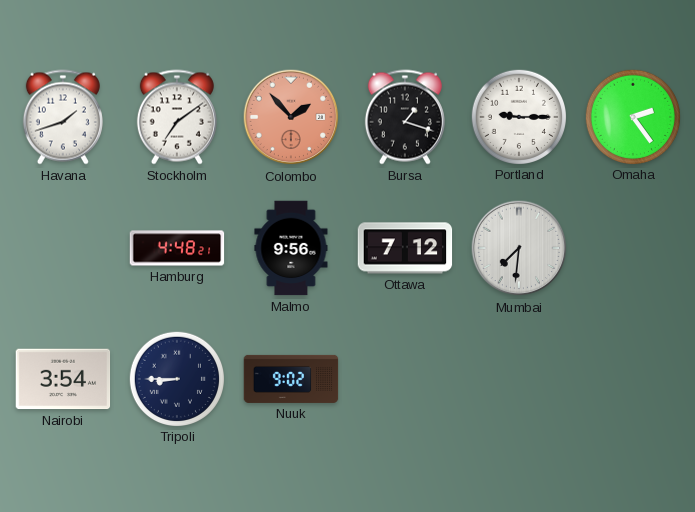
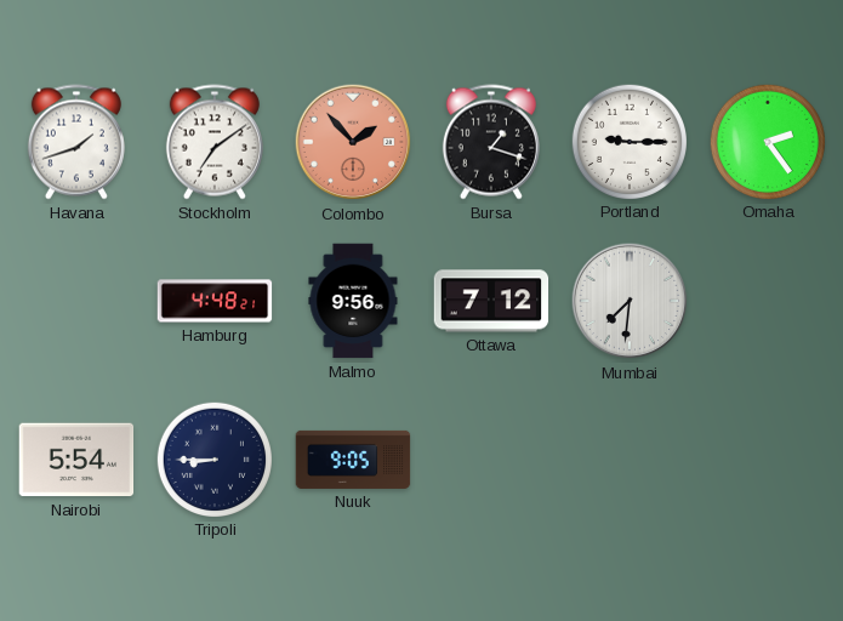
Nairobi: 3:54 -> 5:54 (76, 460)
Nuuk: 9:02 -> 9:05 (353, 460)
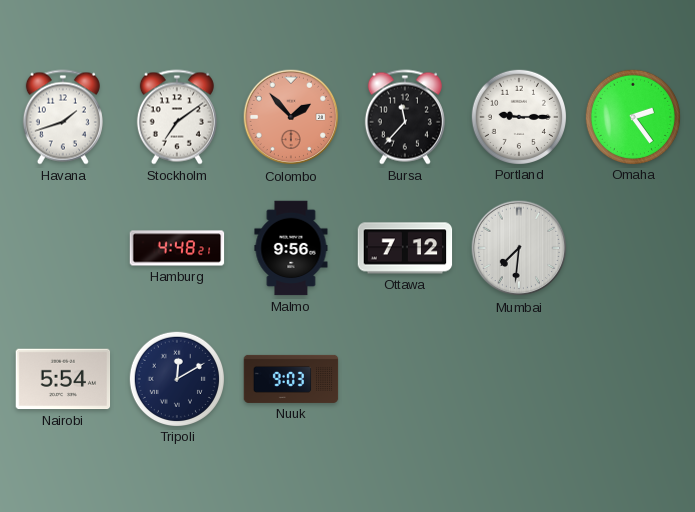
Bursa: 1:18 -> 11:37 (405, 117)
Tripoli: 8:45 -> 12:10 (176, 378)
Nuuk: 9:05 -> 9:03 (291, 379)
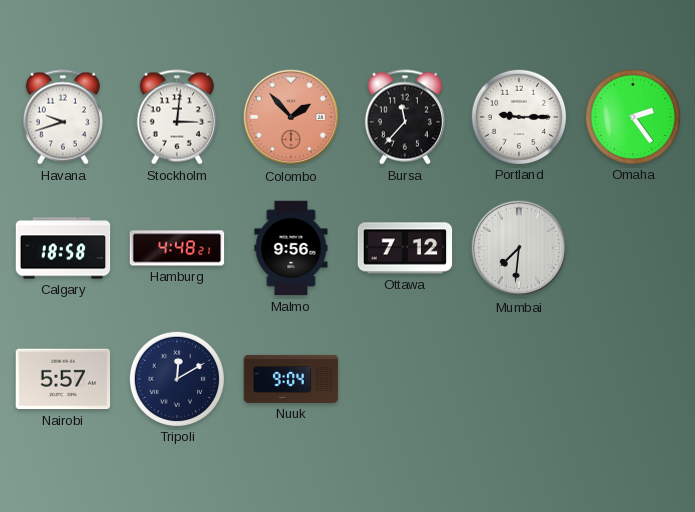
Havana: 1:42 -> 9:42 (63, 117)
Stockholm: 7:09 -> 3:01 (177, 117)
Calgary: none -> 18:58 (63, 248)
Nairobi: 5:54 -> 5:57 (63, 379)
Nuuk: 9:03 -> 9:04 (291, 379)
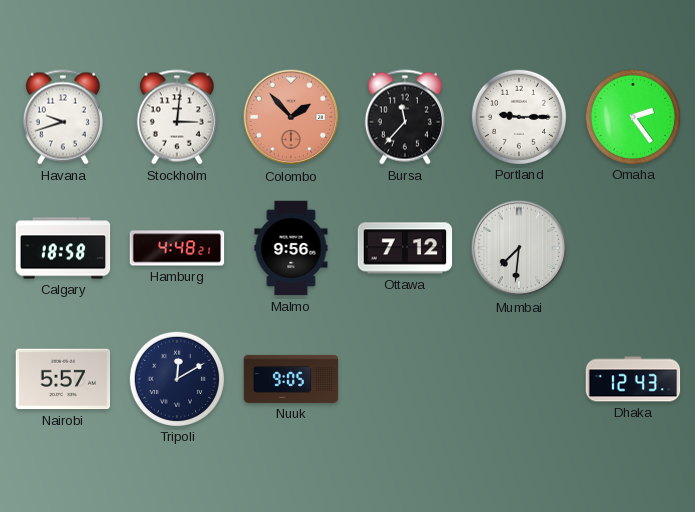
Nuuk: 9:04 -> 9:05 (291, 379)
Dhaka: none -> 12:43 (633, 379)
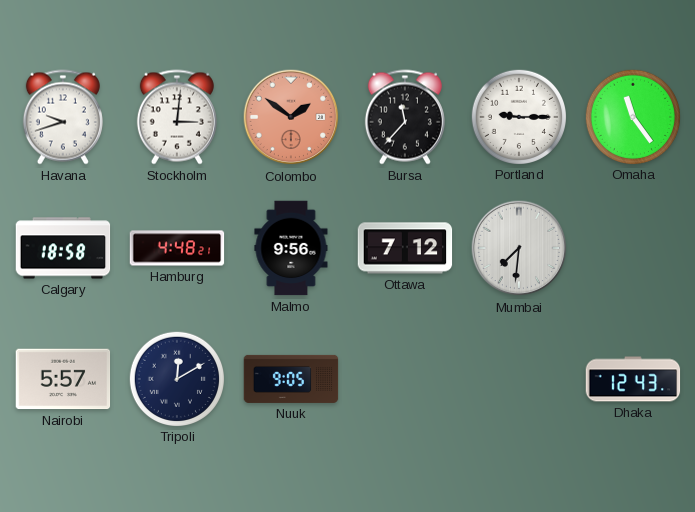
Colombo: 1:53 -> 1:51 (291, 117)
Omaha: 2:24 -> 11:24 (632, 116)
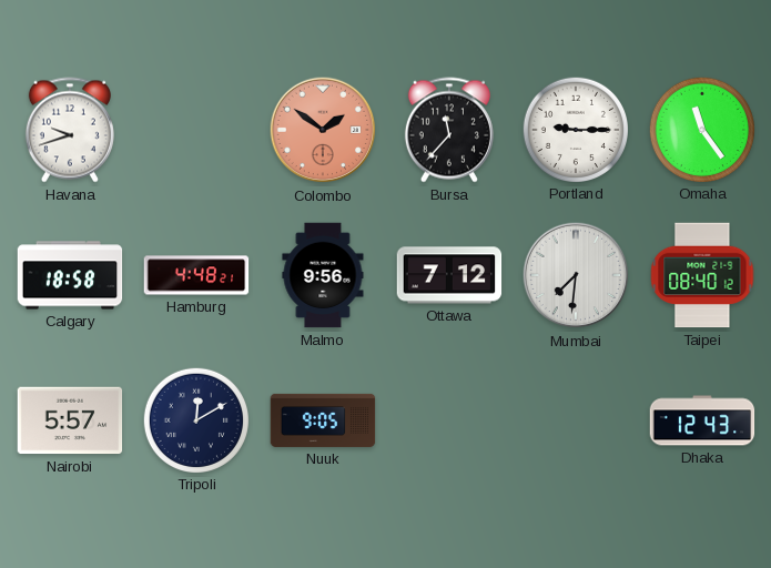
Stockholm: 3:01 -> none (177, 117)
Taipei: none -> 08:40 (702, 275)
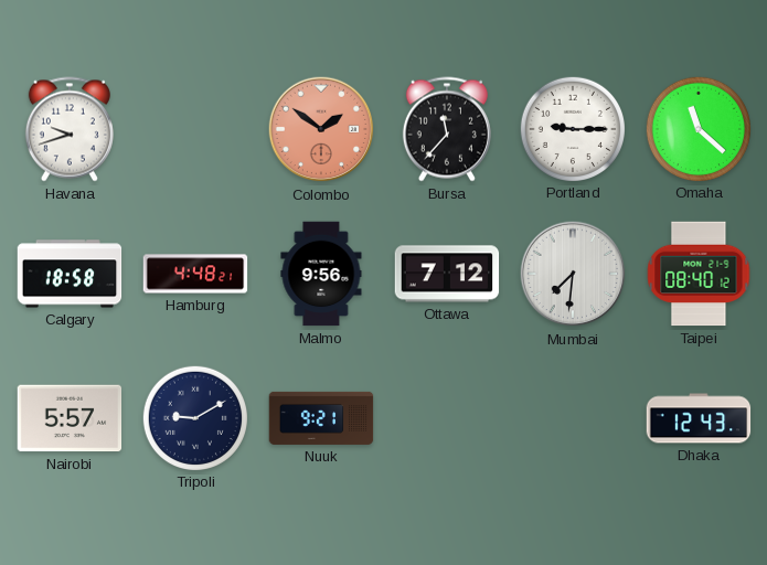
Omaha: 11:24 -> 11:22 (697, 128)
Tripoli: 12:10 -> 9:10 (194, 417)
Nuuk: 9:05 -> 9:21 (321, 418)
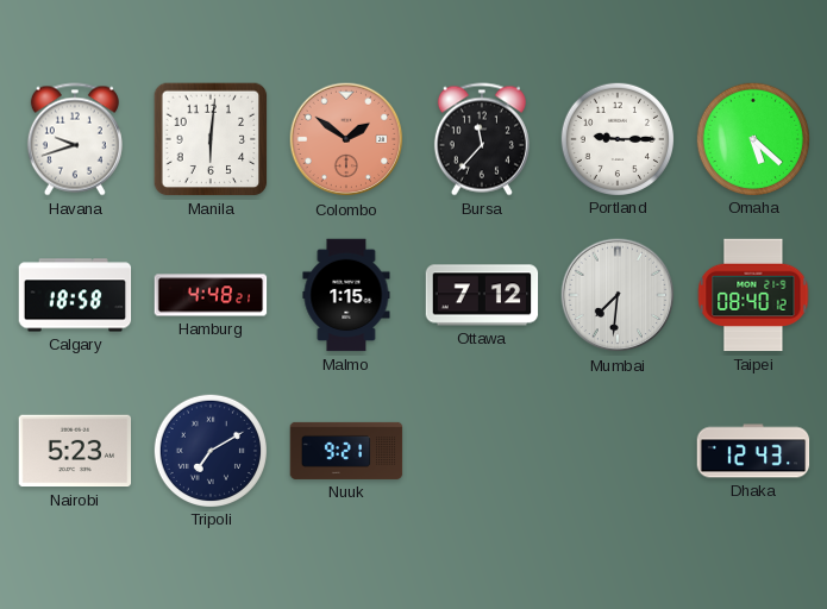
Manila: none -> 6:01 (211, 139)
Omaha: 11:22 -> 5:22 (752, 138)
Malmo: 9:56 -> 1:15 (346, 295)
Nairobi: 5:57 -> 5:23 (75, 451)
Tripoli: 9:10 -> 7:10 (209, 450)
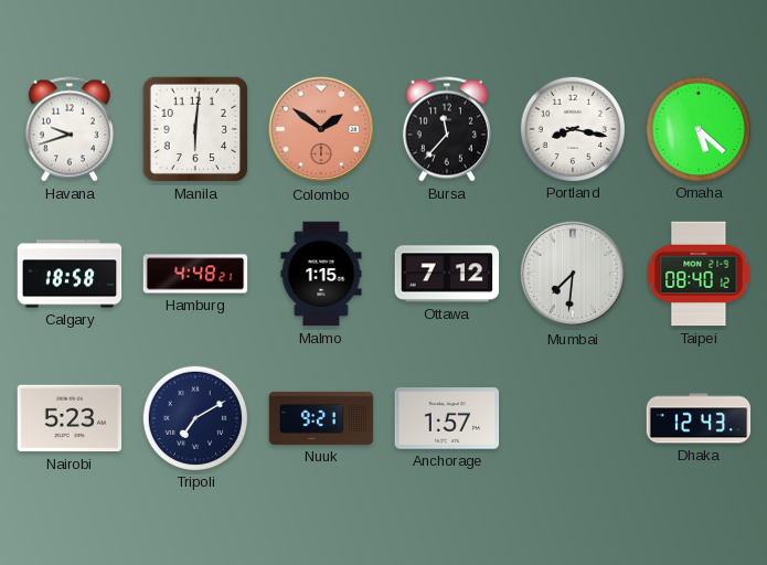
Portland: 9:15 -> 8:17 (572, 128)
Anchorage: none -> 1:57 (447, 418)
